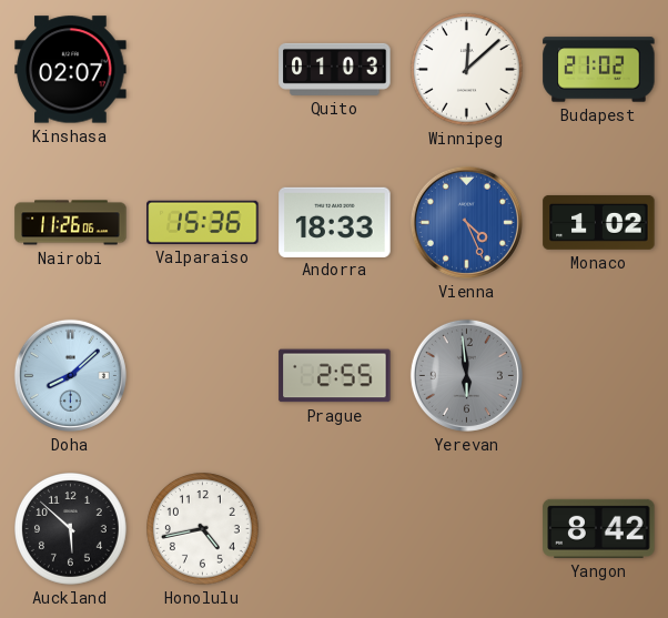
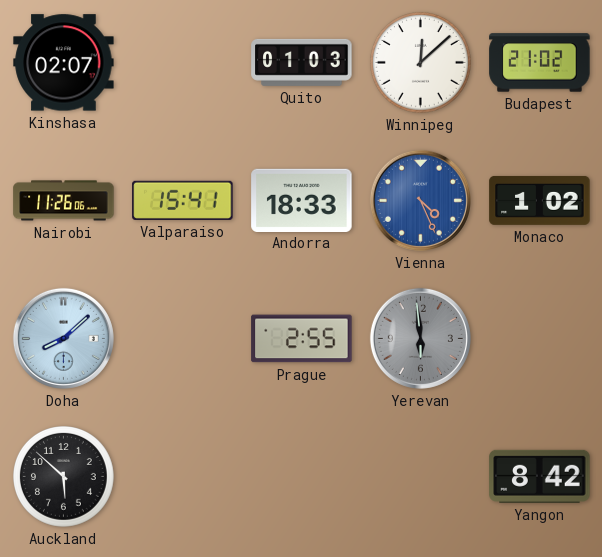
Valparaiso: 15:36 -> 15:41 (183, 200)
Honolulu: 4:43 -> none (203, 529)
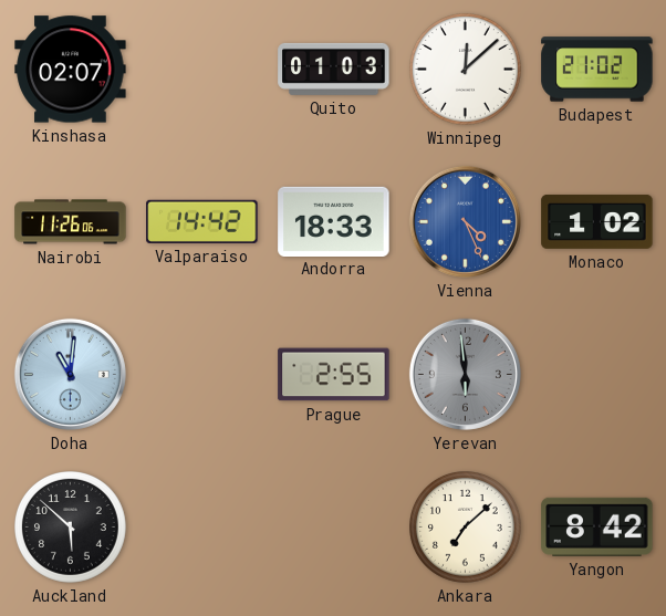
Valparaiso: 15:41 -> 14:42 (202, 221)
Doha: 8:08 -> 11:01 (70, 374)
Ankara: none -> 7:08 (466, 528)
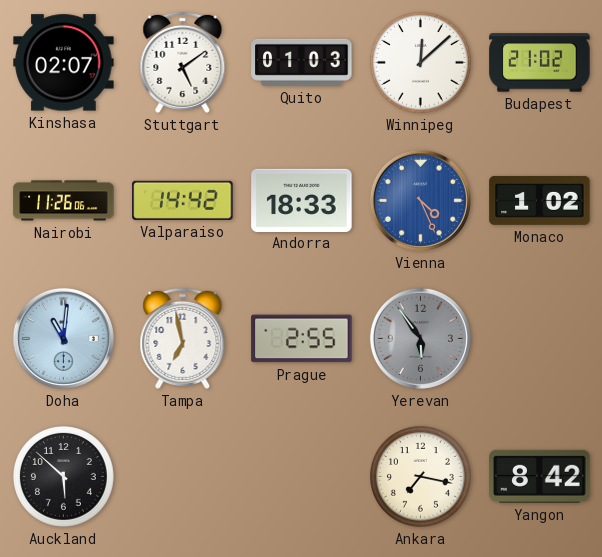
Stuttgart: none -> 5:09 (183, 62)
Tampa: none -> 6:58 (183, 338)
Yerevan: 5:59 -> 5:54 (420, 338)
Ankara: 7:08 -> 7:17 (421, 477)
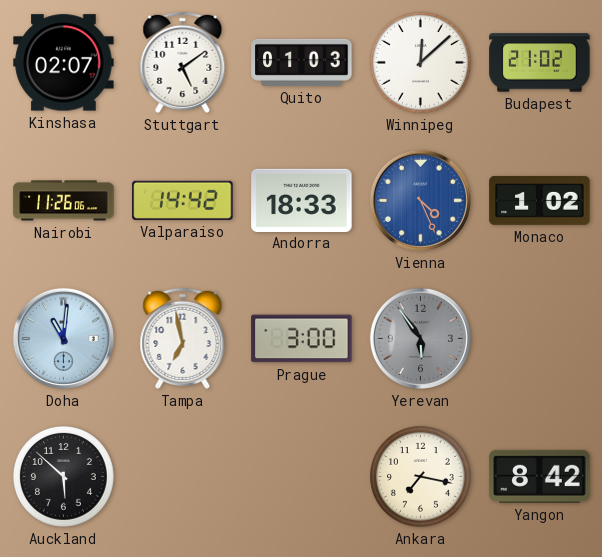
Prague: 2:55 -> 3:00 (302, 339)
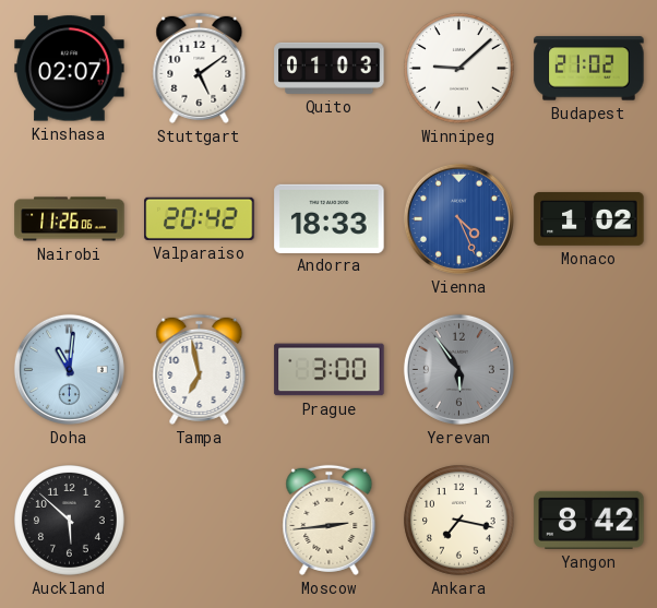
Winnipeg: 12:08 -> 9:08 (459, 69)
Valparaiso: 14:42 -> 20:42 (200, 218)
Moscow: none -> 2:44 (330, 520)
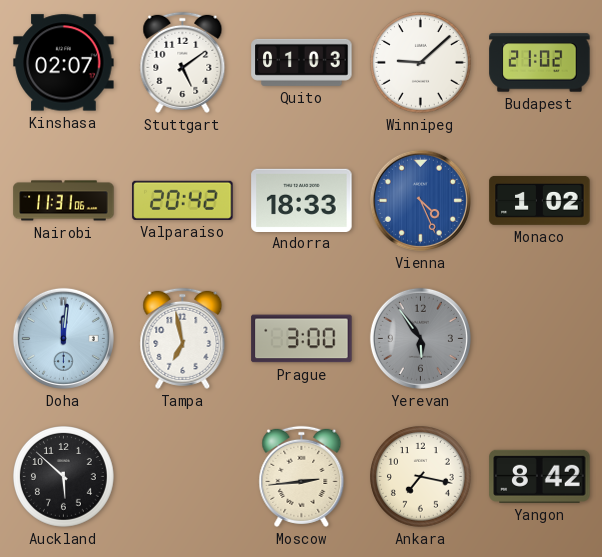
Nairobi: 11:26 -> 11:31 (64, 201)
Doha: 11:01 -> 12:01 (63, 338)
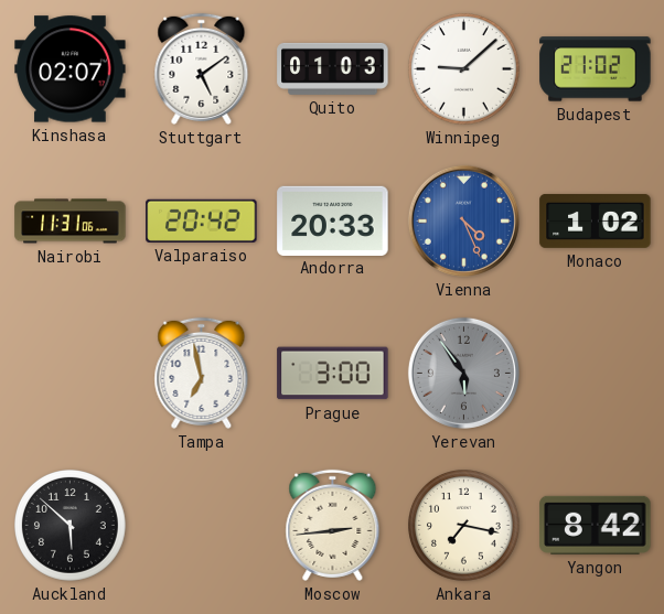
Andorra: 18:33 -> 20:33 (333, 220)
Doha: 12:01 -> none (63, 338)
